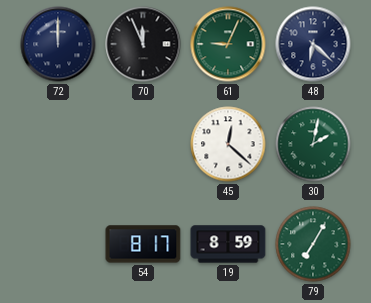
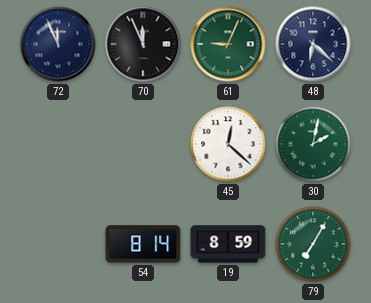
72: 12:00 -> 11:56 (58, 44)
54: 8:17 -> 8:14 (143, 244)
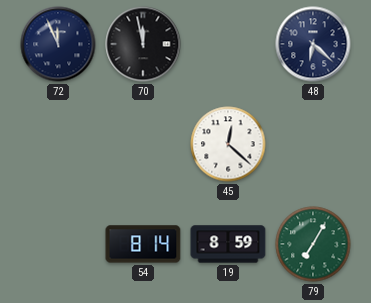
70: 11:56 -> 11:58 (143, 44)
61: 9:04 -> none (228, 44)
30: 2:02 -> none (313, 144)
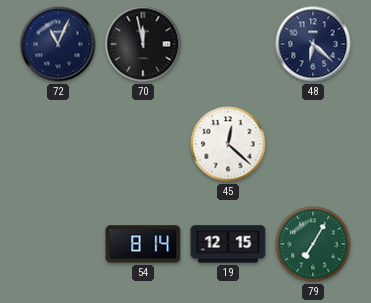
72: 11:56 -> 11:04 (58, 44)
19: 8:59 -> 12:15 (228, 244)
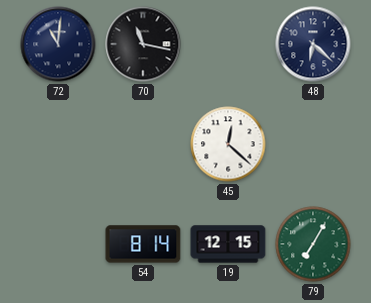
72: 11:04 -> 11:01 (58, 44)
70: 11:58 -> 11:17 (143, 44)
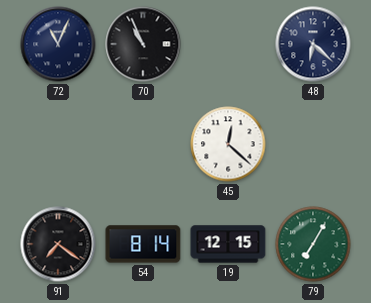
72: 11:01 -> 11:04 (58, 44)
70: 11:17 -> 10:56 (143, 44)
91: none -> 7:21 (58, 244)
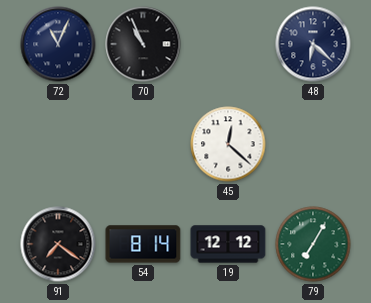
19: 12:15 -> 12:12 (228, 244)
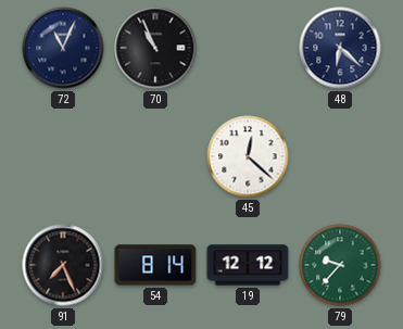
91: 7:21 -> 7:26 (63, 265)
79: 7:05 -> 9:37 (340, 265)
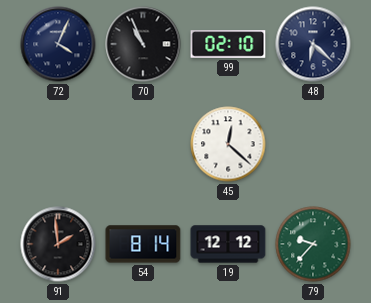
72: 11:04 -> 4:04 (58, 44)
99: none -> 02:10 (228, 44)
91: 7:26 -> 1:59 (58, 244)
